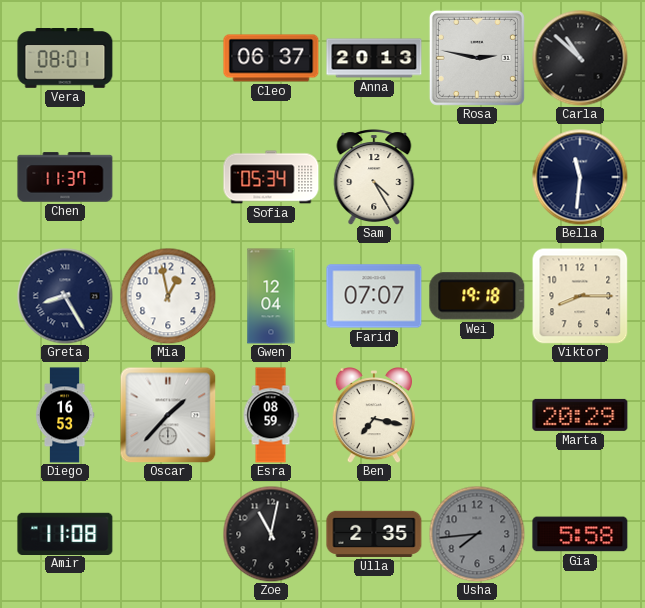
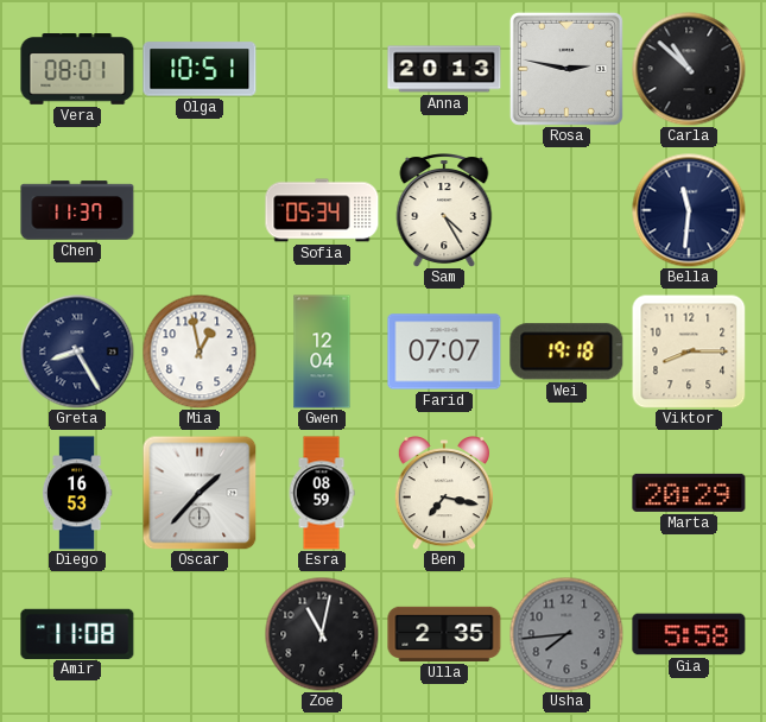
Olga: none -> 10:51 (200, 69)
Cleo: 06:37 -> none (271, 58)
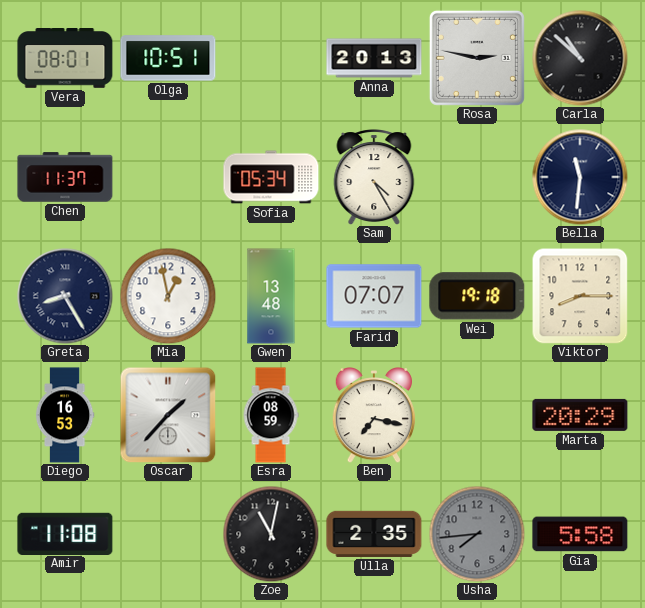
Gwen: 12:04 -> 13:48 (271, 296)
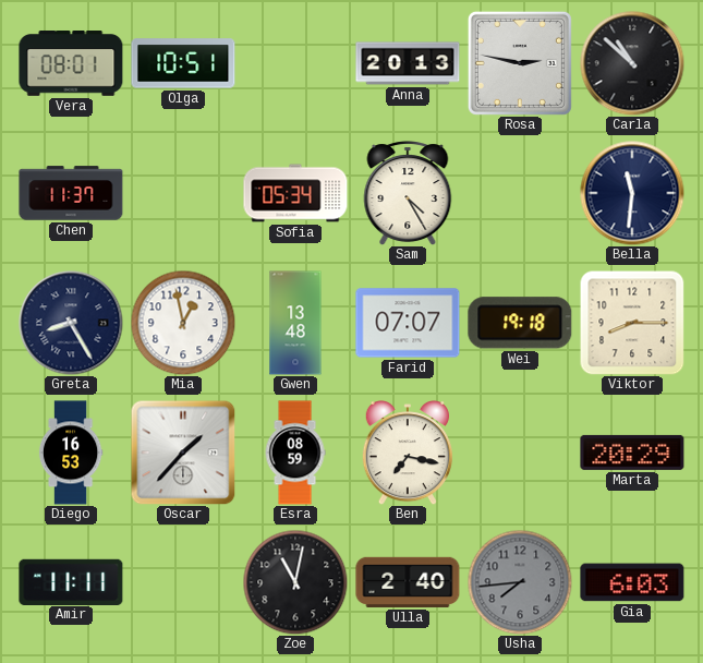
Amir: 11:08 -> 11:11 (71, 581)
Ulla: 2:35 -> 2:40 (408, 582)
Gia: 5:58 -> 6:03 (632, 582)
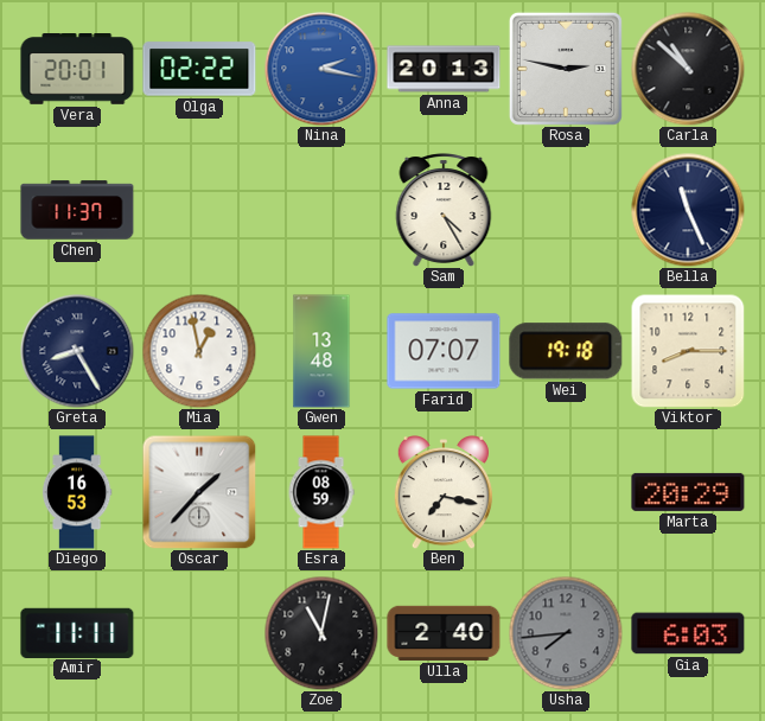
Vera: 08:01 -> 20:01 (77, 69)
Olga: 10:51 -> 02:22 (199, 69)
Nina: none -> 2:17 (321, 69)
Sofia: 05:34 -> none (295, 193)
Bella: 11:31 -> 11:26 (688, 210)
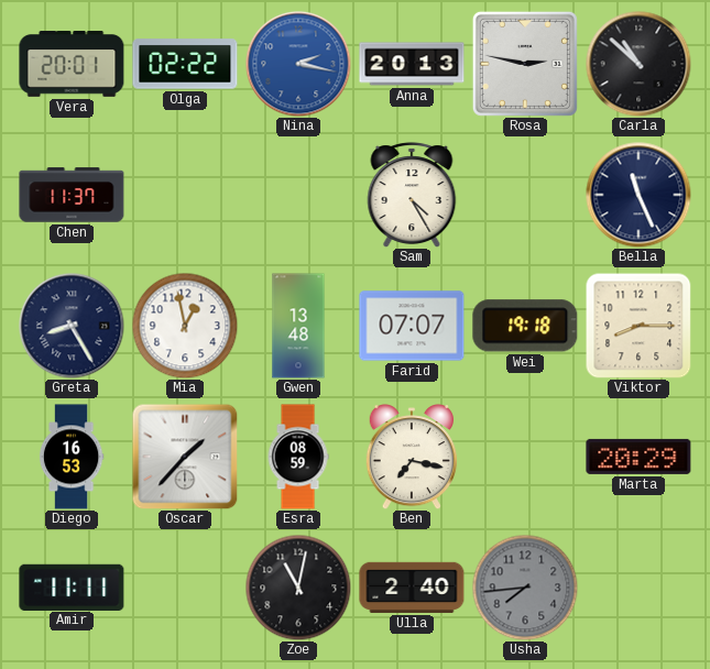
Gia: 6:03 -> none (688, 633)
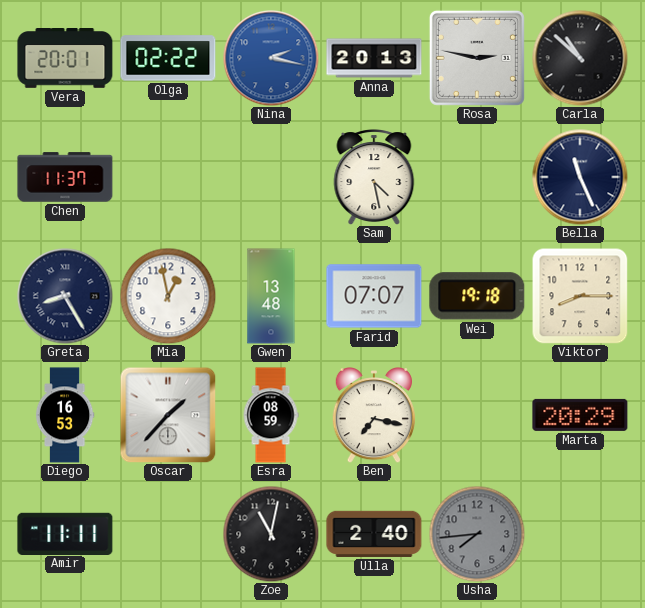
Sam: 4:25 -> 4:28 (374, 177)
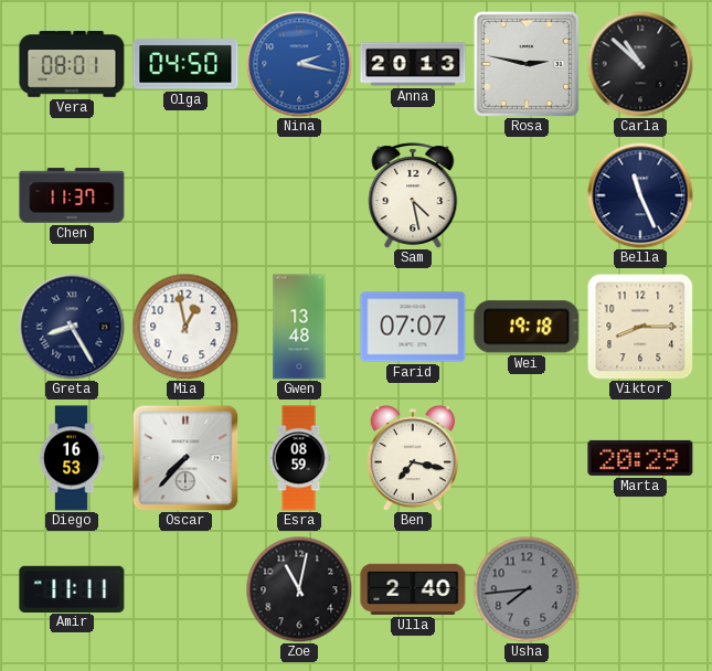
Vera: 20:01 -> 08:01 (72, 64)
Olga: 02:22 -> 04:50 (185, 64)
Oscar: 1:37 -> 7:37 (185, 458)
